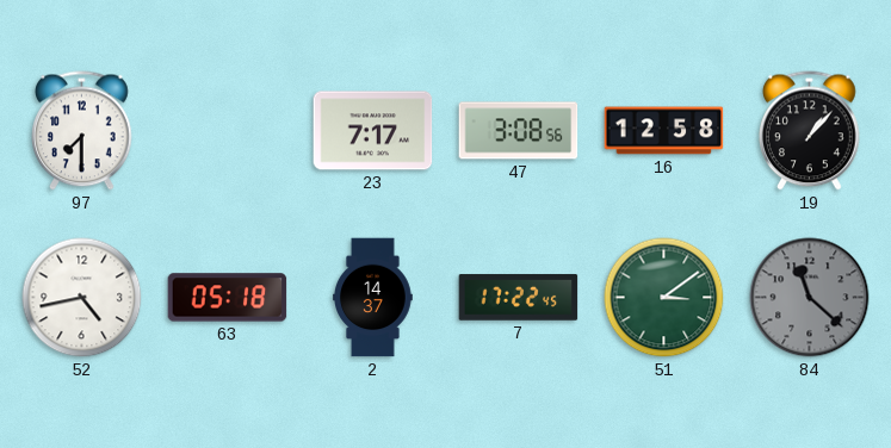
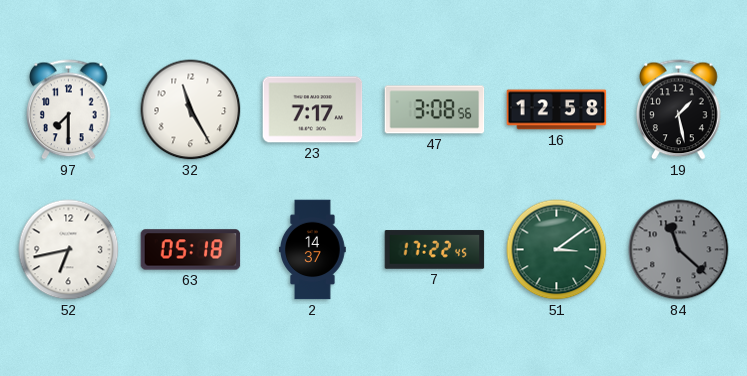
32: none -> 11:25 (191, 110)
19: 1:07 -> 1:28 (679, 110)
52: 4:43 -> 6:43 (69, 250)
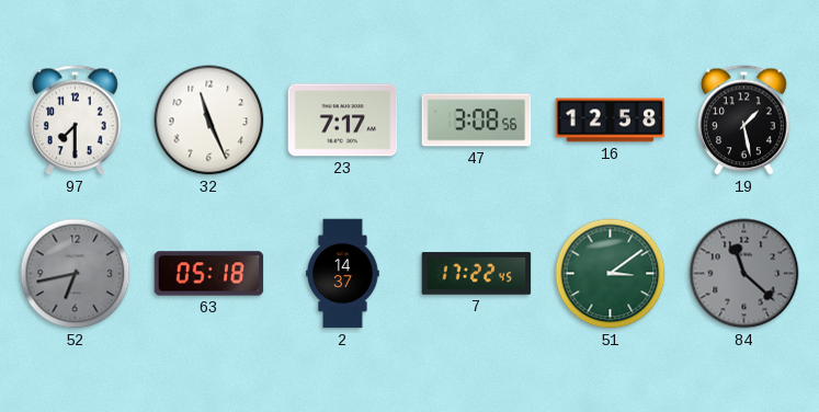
32: 11:25 -> 11:26 (209, 121)
52 dial: white -> grey (76, 274)
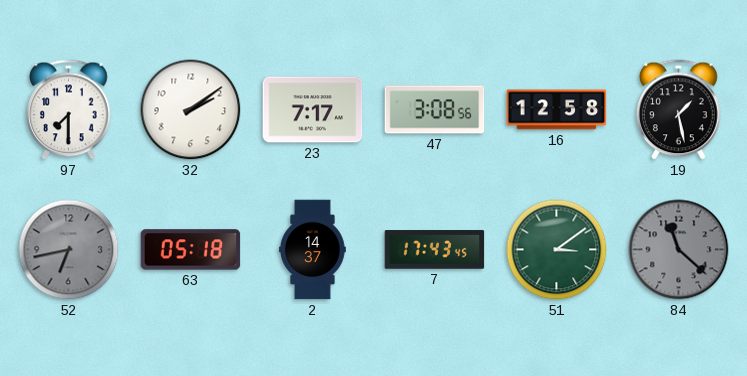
32: 11:26 -> 2:09 (191, 110)
7: 17:22 -> 17:43 (435, 250)
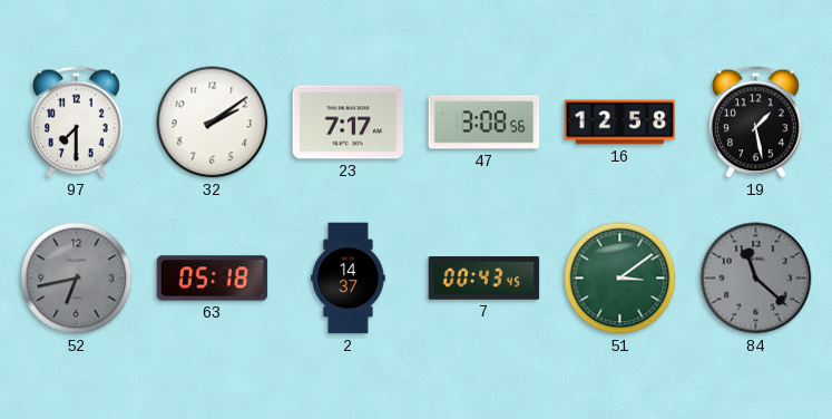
7: 17:43 -> 00:43 (484, 279)
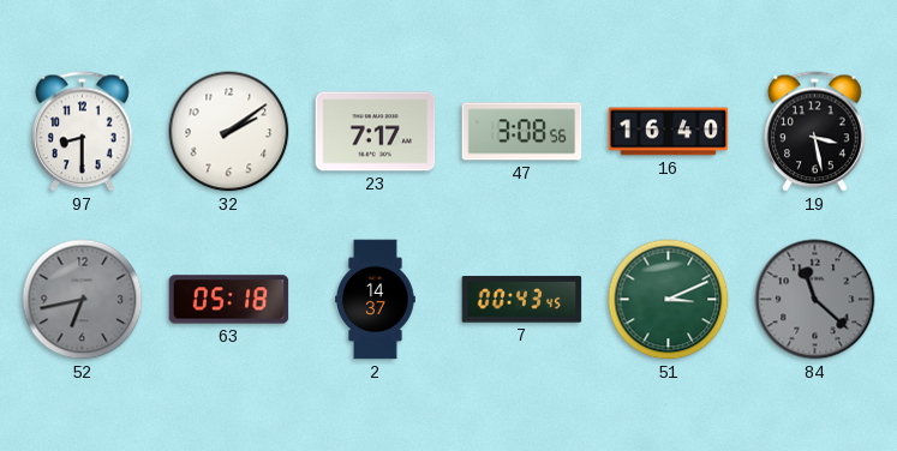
97: 7:30 -> 8:30 (83, 132)
16: 12:58 -> 16:40 (669, 132)
19: 1:28 -> 3:28 (815, 132)
51: 3:09 -> 3:11 (669, 300)
